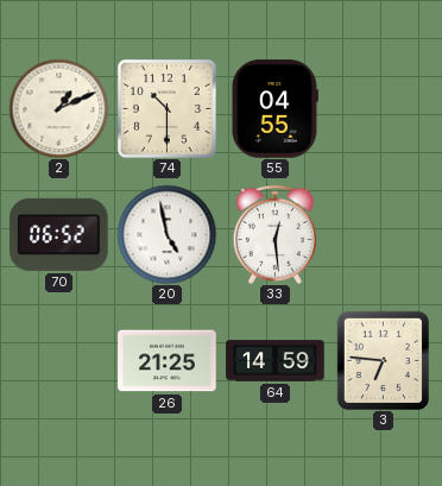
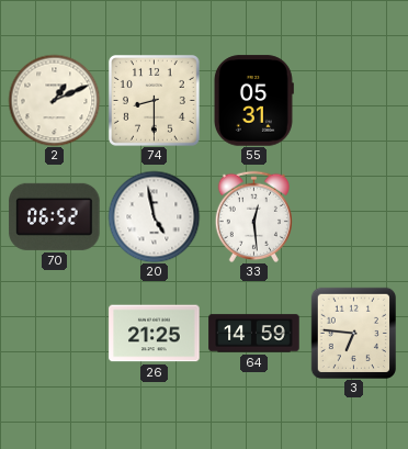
74: 10:30 -> 8:30 (155, 101)
55: 04:55 -> 05:31 (253, 101)
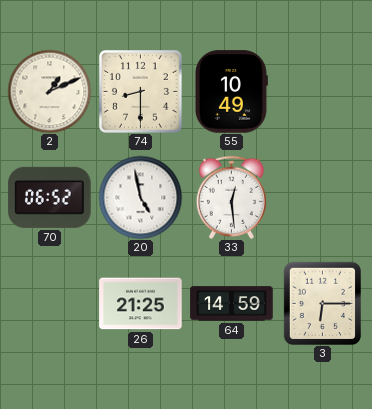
55: 05:31 -> 10:49 (231, 92)
3: 6:46 -> 6:15 (322, 303)
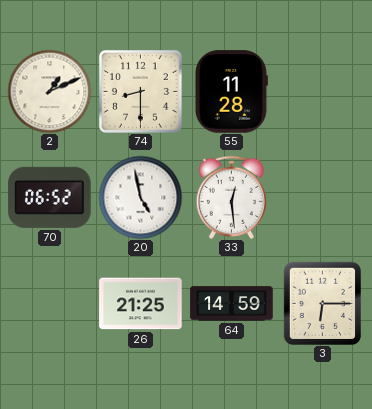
55: 10:49 -> 11:28 (231, 92)
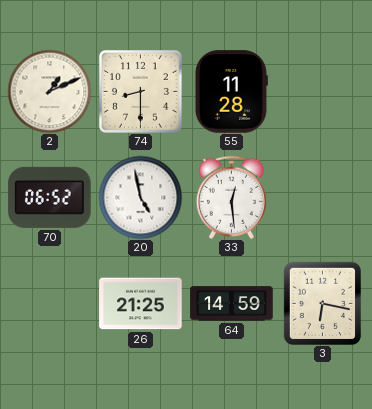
3: 6:15 -> 6:17 (322, 303)
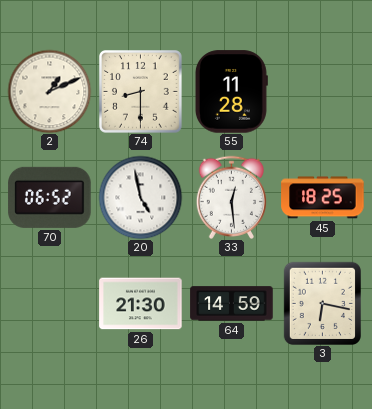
45: none -> 18:25 (323, 198)
26: 21:25 -> 21:30 (141, 304)
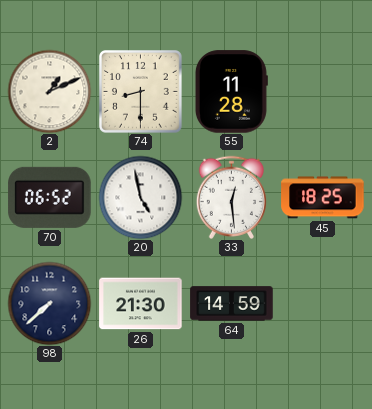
98: none -> 7:38 (49, 303)
3: 6:17 -> none (322, 303)
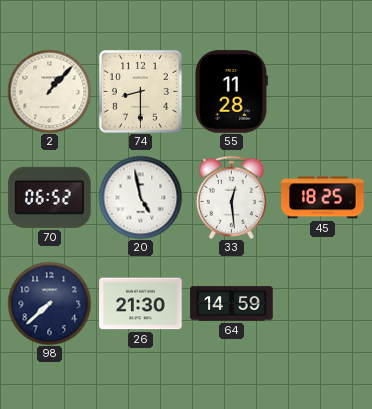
2: 1:11 -> 1:07 (49, 91)
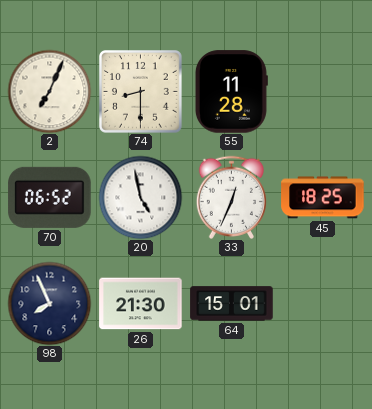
2: 1:07 -> 7:04 (49, 91)
33: 12:29 -> 12:34 (231, 197)
98: 7:38 -> 7:56 (49, 303)
64: 14:59 -> 15:01 (232, 304)
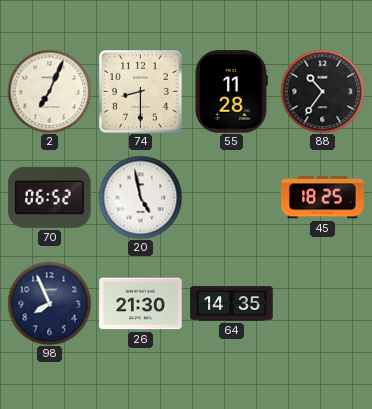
88: none -> 10:36 (322, 91)
33: 12:34 -> none (231, 197)
64: 15:01 -> 14:35 (232, 304)
